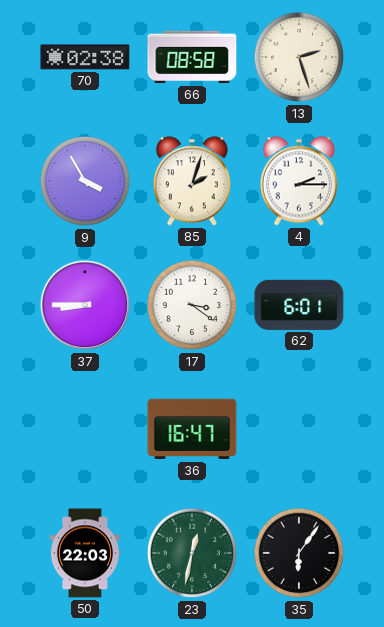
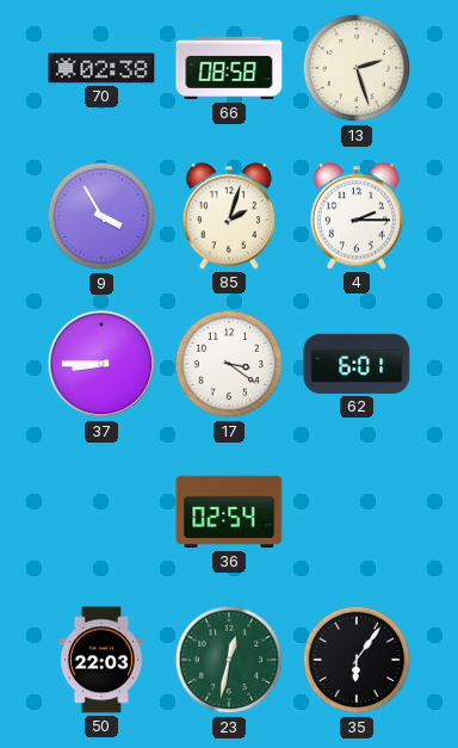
36: 16:47 -> 02:54 (229, 512)
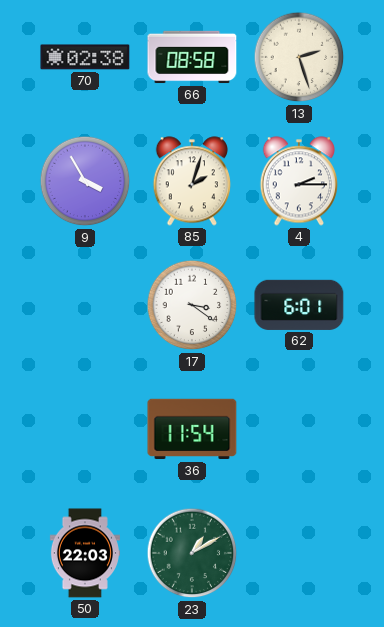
37: 8:45 -> none (101, 364)
36: 02:54 -> 11:54 (192, 429)
23: 12:32 -> 1:10 (192, 553)
35: 6:06 -> none (357, 660)
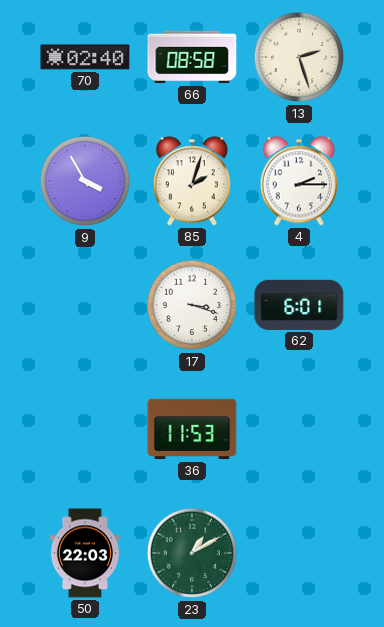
70: 02:38 -> 02:40 (85, 57)
17: 3:21 -> 3:18 (192, 305)
36: 11:54 -> 11:53 (192, 429)
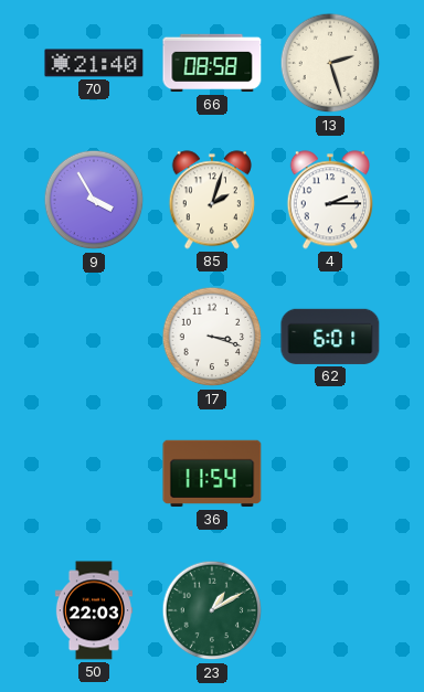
70: 02:40 -> 21:40 (94, 63)
36: 11:53 -> 11:54 (212, 473)
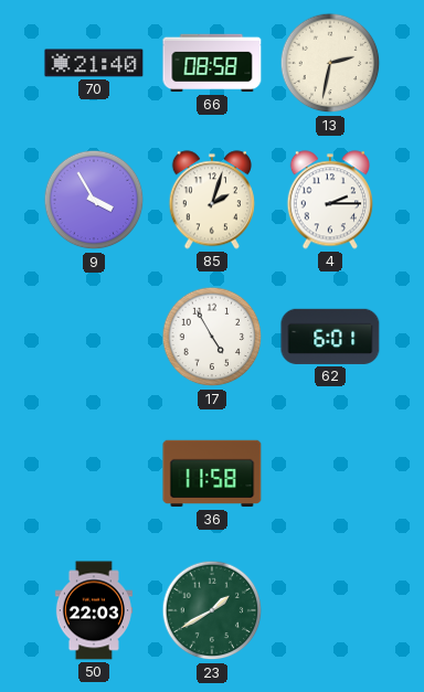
13: 2:27 -> 2:32 (330, 63)
17: 3:18 -> 4:55 (212, 337)
36: 11:54 -> 11:58 (212, 473)
23: 1:10 -> 1:40 (212, 610)
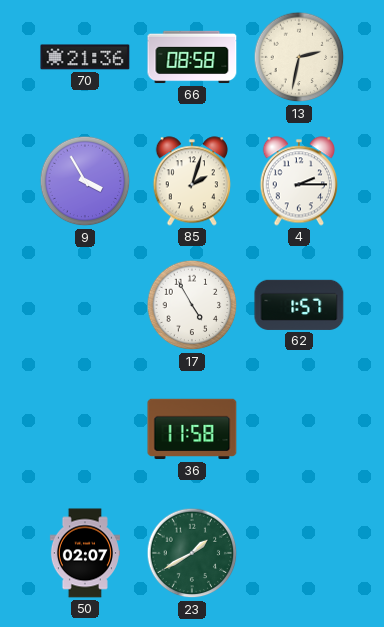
70: 21:40 -> 21:36 (85, 57)
62: 6:01 -> 1:57 (299, 305)
50: 22:03 -> 02:07 (85, 553)
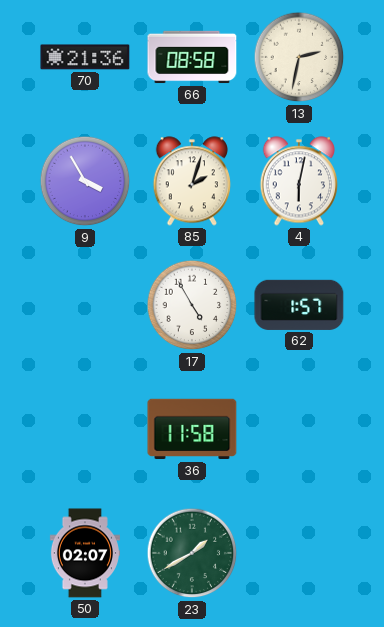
4: 2:15 -> 6:02 (298, 181)
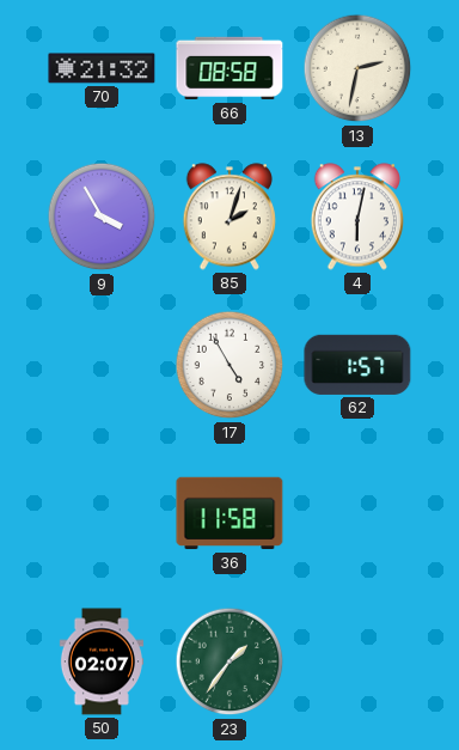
70: 21:36 -> 21:32 (102, 68)
23: 1:40 -> 1:36 (229, 661)
